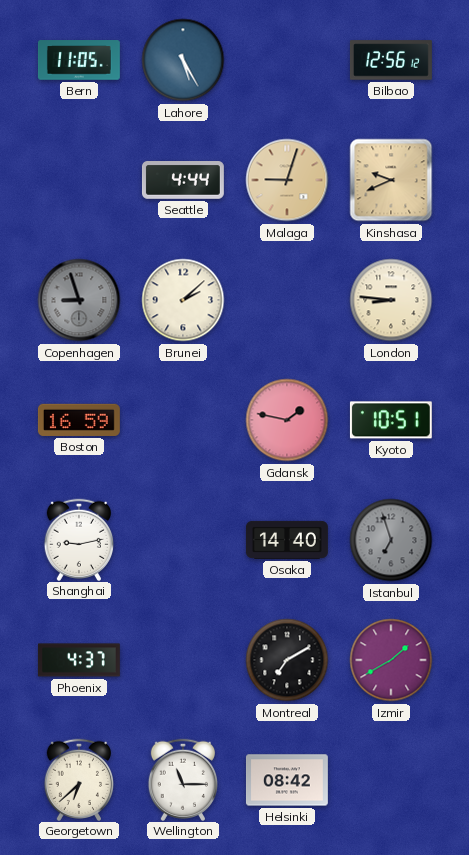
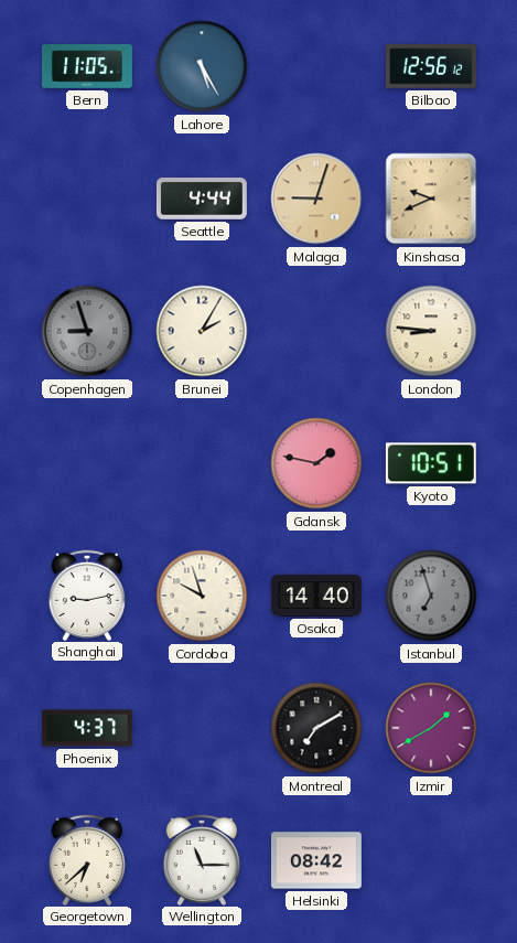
Brunei: 2:08 -> 2:05 (202, 331)
Boston: 16:59 -> none (79, 420)
Cordoba: none -> 9:57 (202, 596)
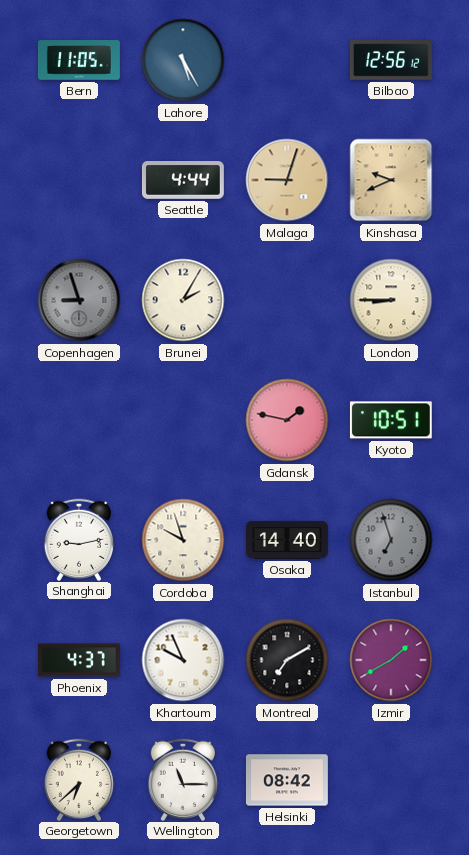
London: 8:46 -> 8:45 (391, 300)
Khartoum: none -> 9:56 (183, 660)
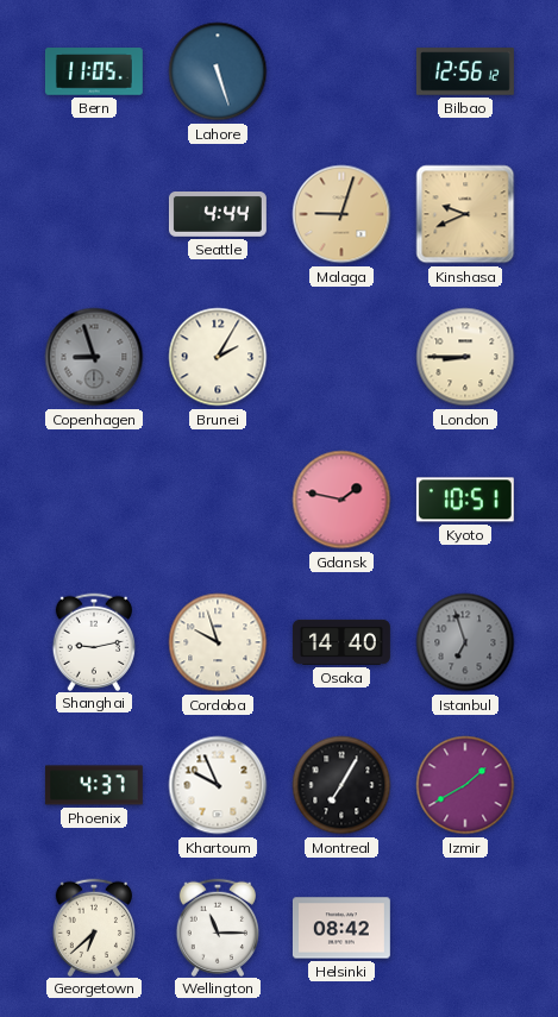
Lahore: 5:25 -> 5:27 (218, 71)
Montreal: 7:10 -> 7:05 (341, 785)
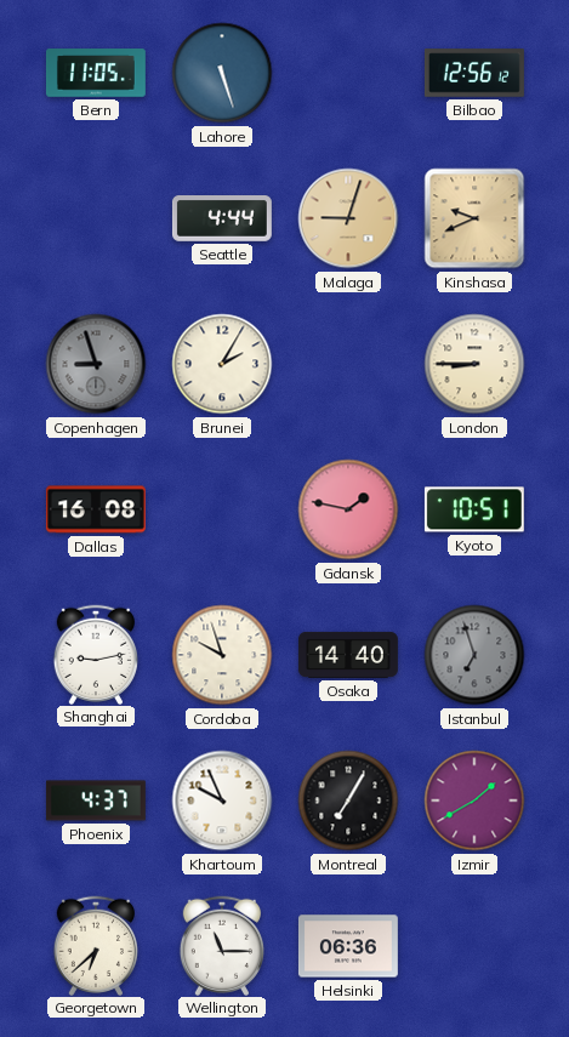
Dallas: none -> 16:08 (96, 509)
Helsinki: 08:42 -> 06:36 (348, 946)
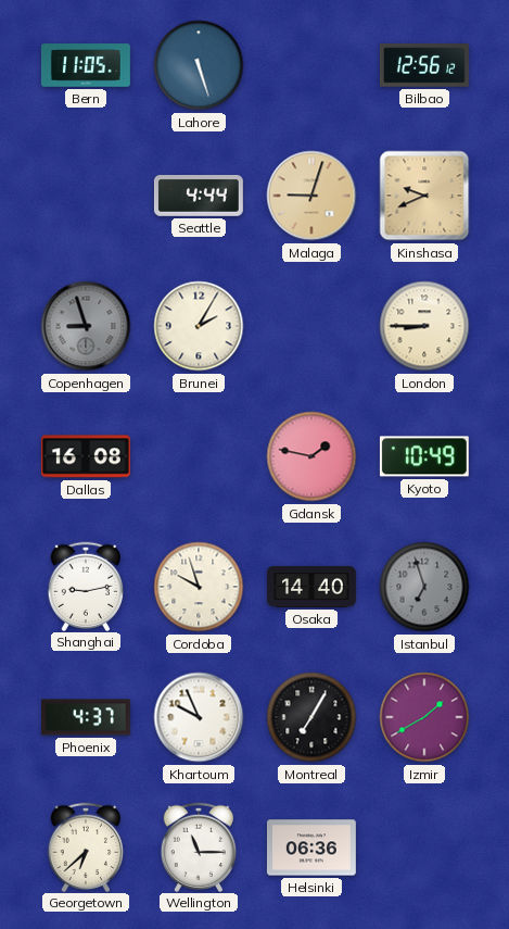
Kyoto: 10:51 -> 10:49 (424, 456)
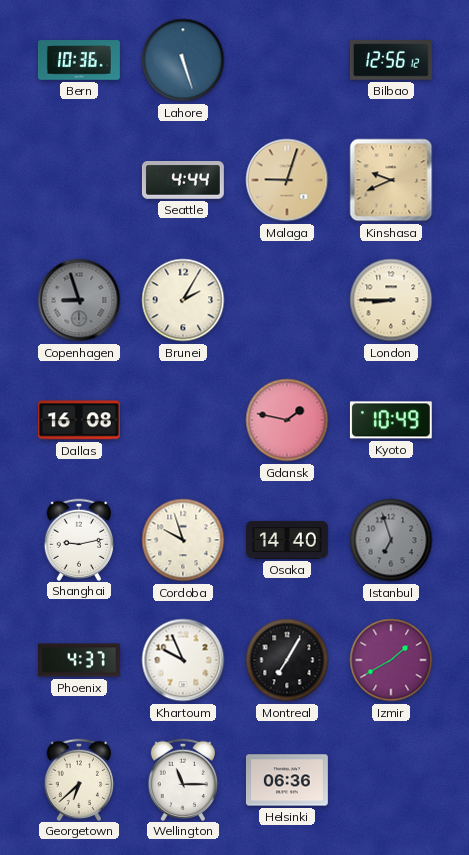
Bern: 11:05 -> 10:36 (79, 60)
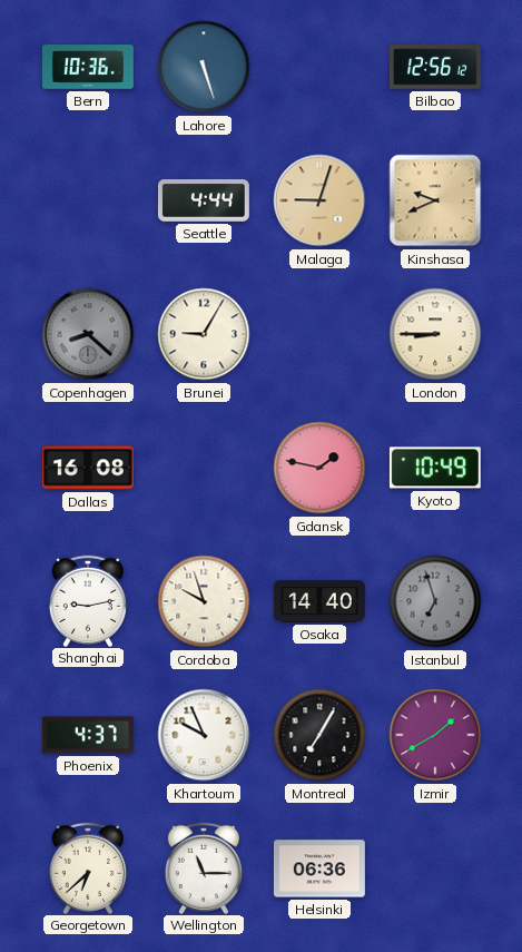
Copenhagen: 8:57 -> 8:22 (88, 334)
Brunei: 2:05 -> 9:05 (204, 334)
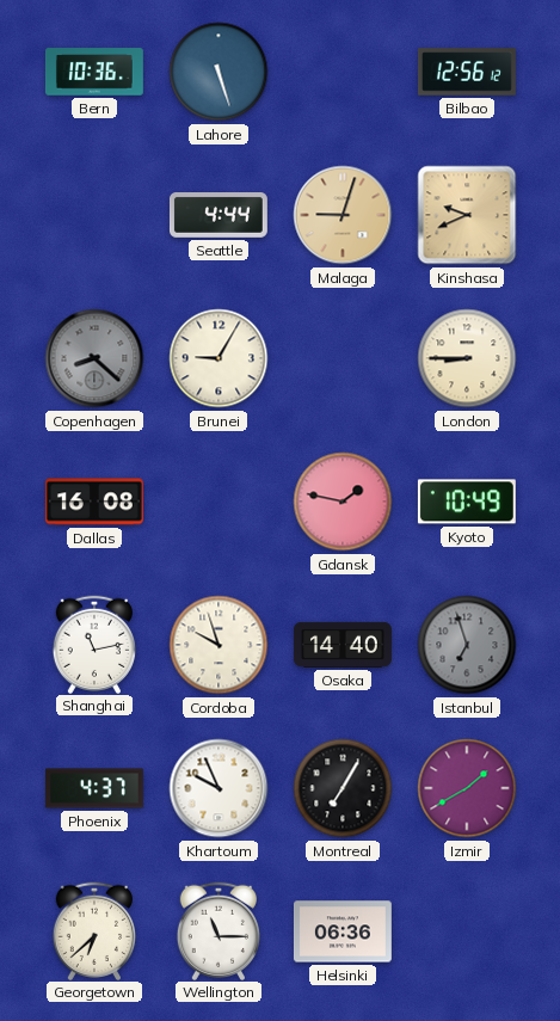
Shanghai: 9:13 -> 11:13 (93, 644)
